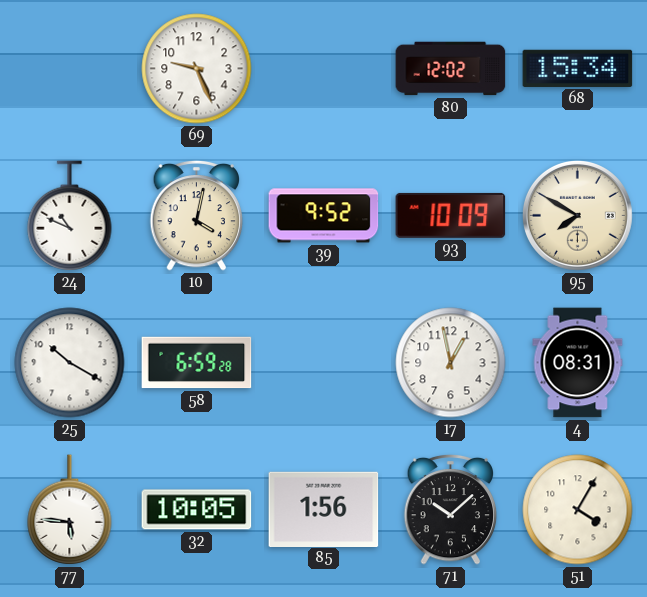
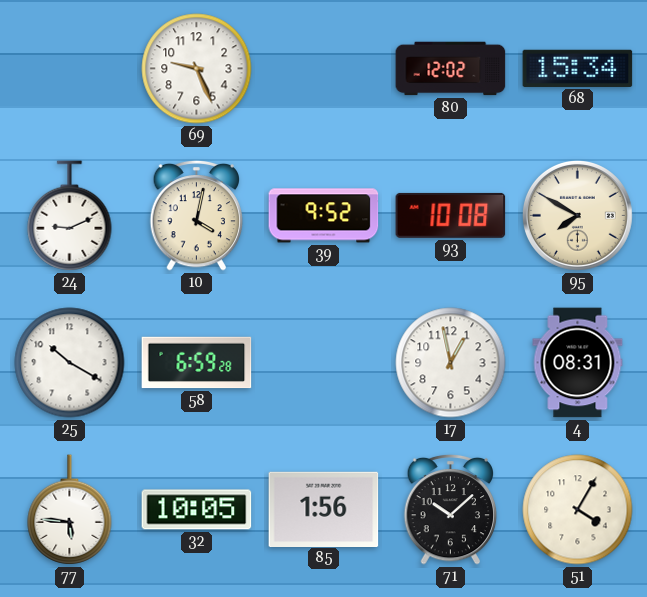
24: 10:49 -> 9:11 (70, 216)
93: 10:09 -> 10:08 (451, 215)
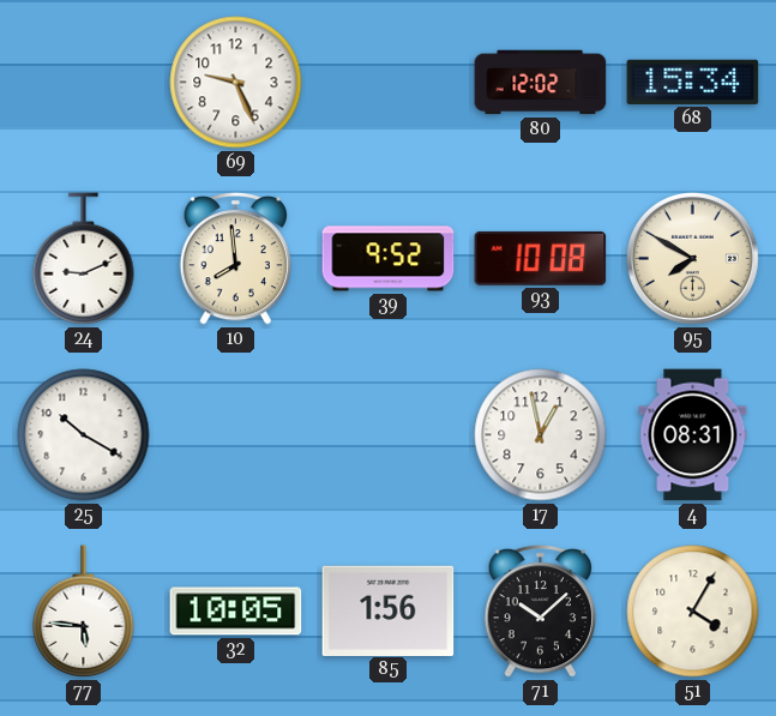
10: 4:02 -> 7:59 (236, 258)
58: 6:59 -> none (197, 363)
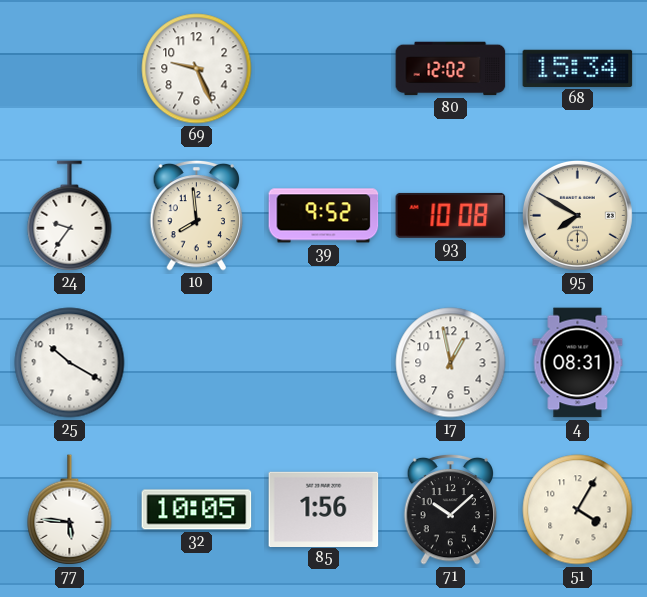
24: 9:11 -> 9:36 (70, 216)
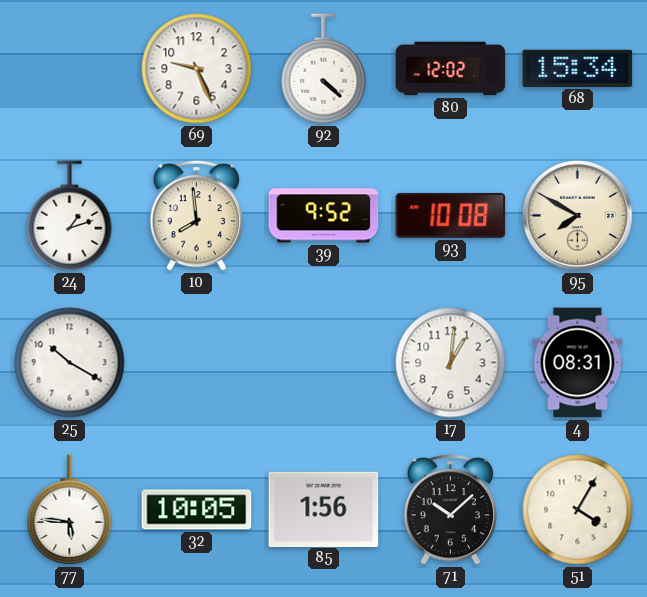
92: none -> 4:22 (324, 69)
24: 9:36 -> 1:12 (70, 216)
17: 12:58 -> 1:01 (451, 363)
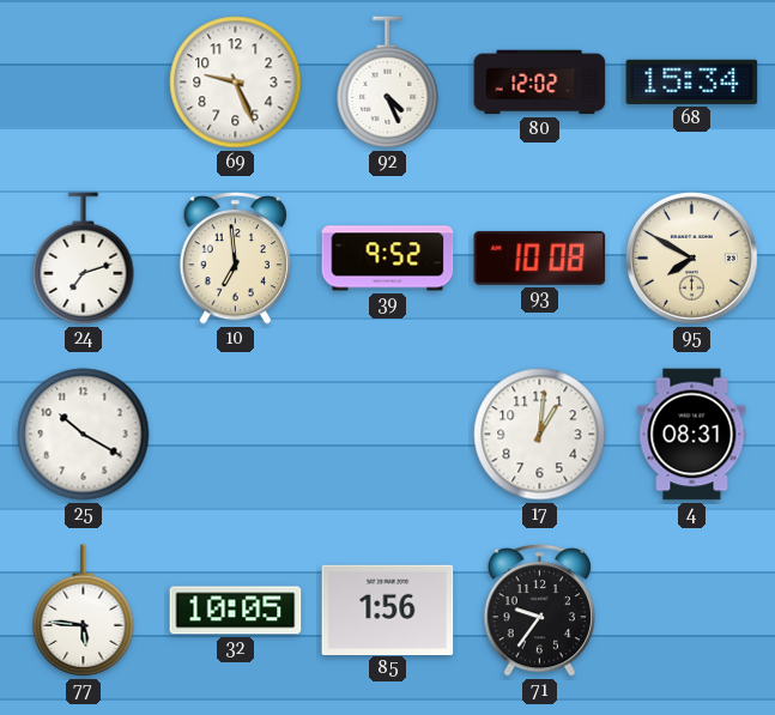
92: 4:22 -> 4:26 (388, 83)
24: 1:12 -> 7:12 (84, 259)
10: 7:59 -> 6:59 (236, 257)
71: 10:08 -> 9:36 (540, 610)
51: 4:05 -> none (578, 510)
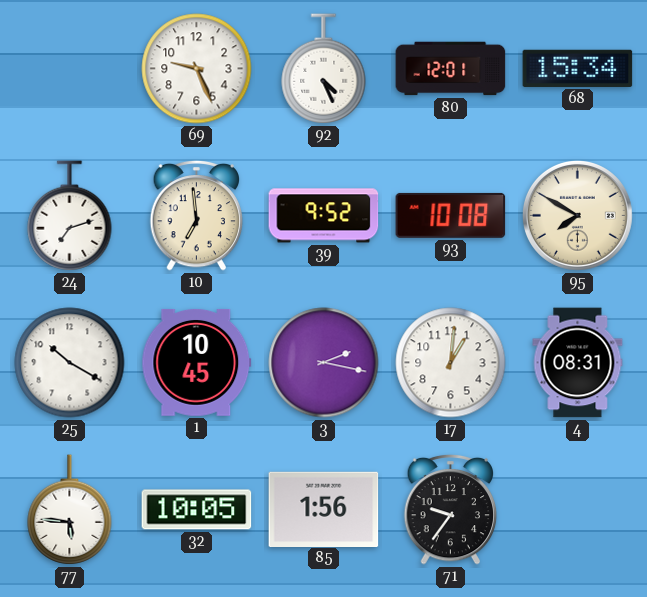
80: 12:02 -> 12:01 (451, 69)
1: none -> 10:45 (197, 362)
3: none -> 2:17 (324, 363)
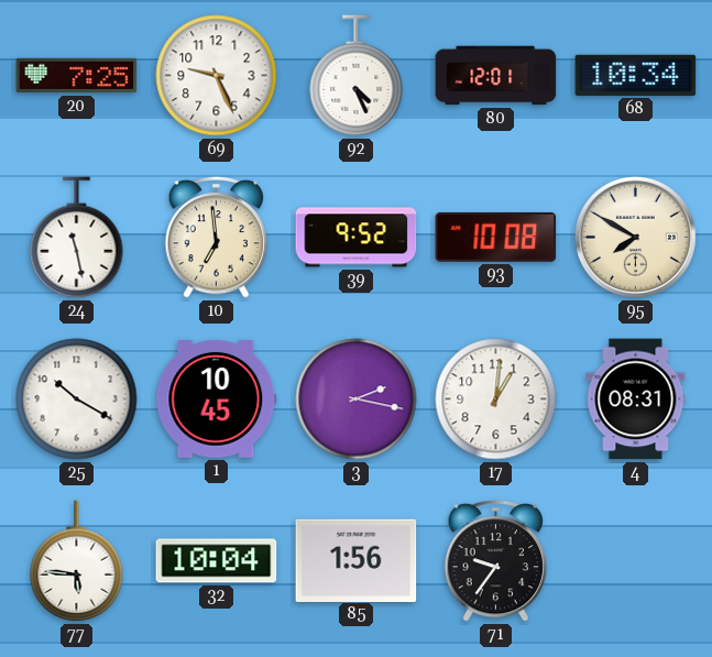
20: none -> 7:25 (77, 76)
68: 15:34 -> 10:34 (636, 75)
24: 7:12 -> 11:28 (77, 238)
32: 10:05 -> 10:04 (217, 561)
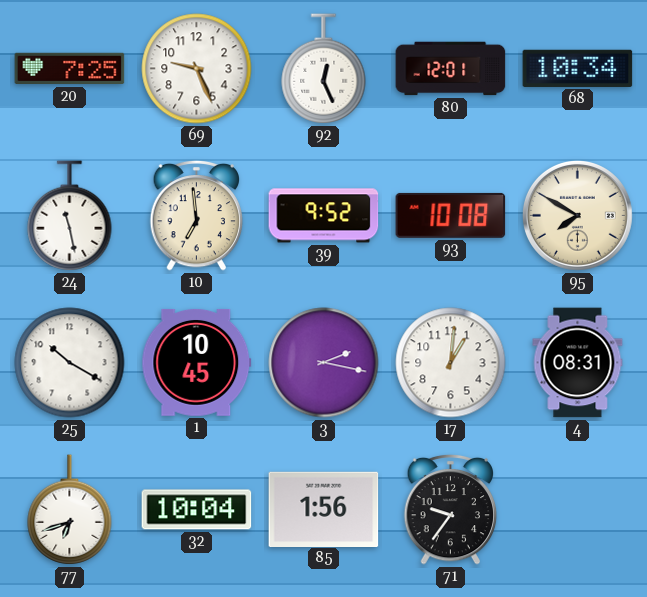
92: 4:26 -> 12:26 (324, 69)
77: 5:46 -> 6:42 (70, 510)
